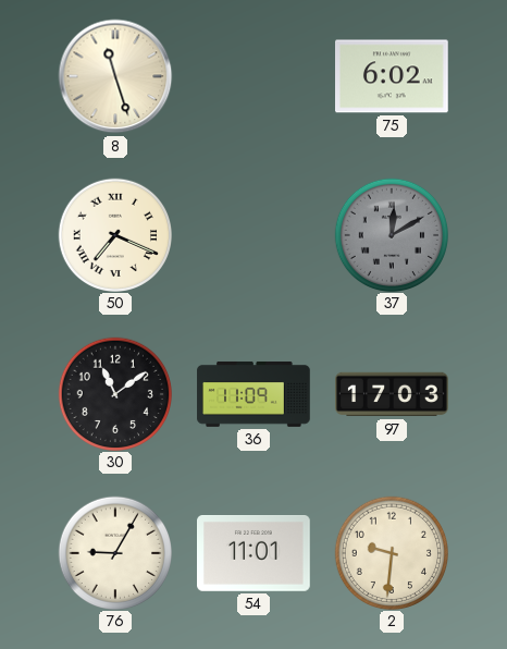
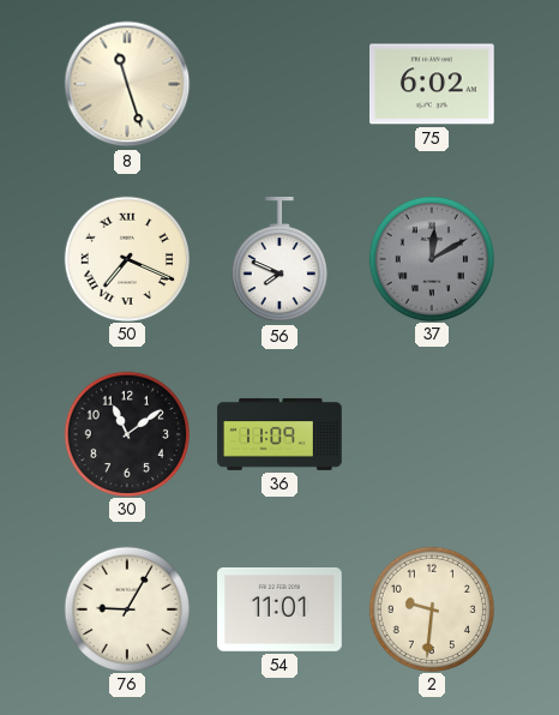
56: none -> 7:49 (279, 260)
97: 17:03 -> none (392, 394)
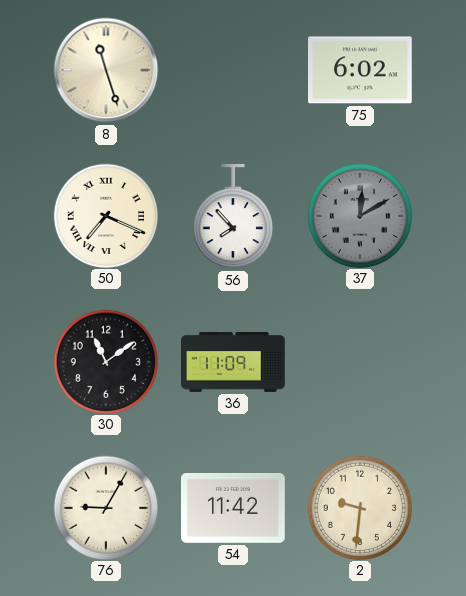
56: 7:49 -> 7:53 (233, 217)
54: 11:01 -> 11:42 (234, 509)
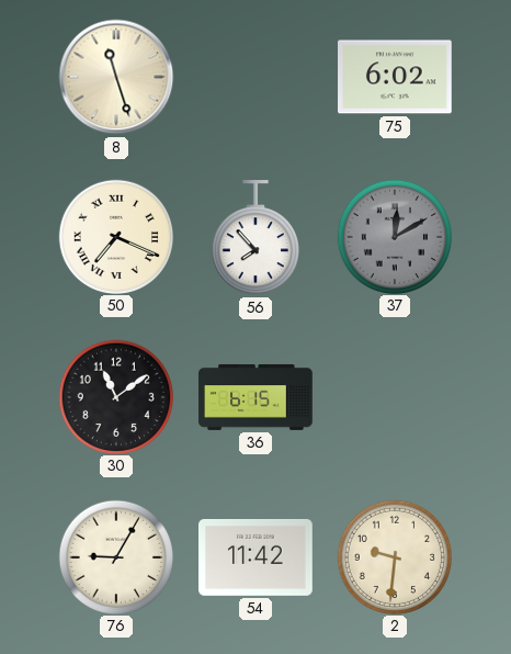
36: 11:09 -> 6:15 (256, 397)
